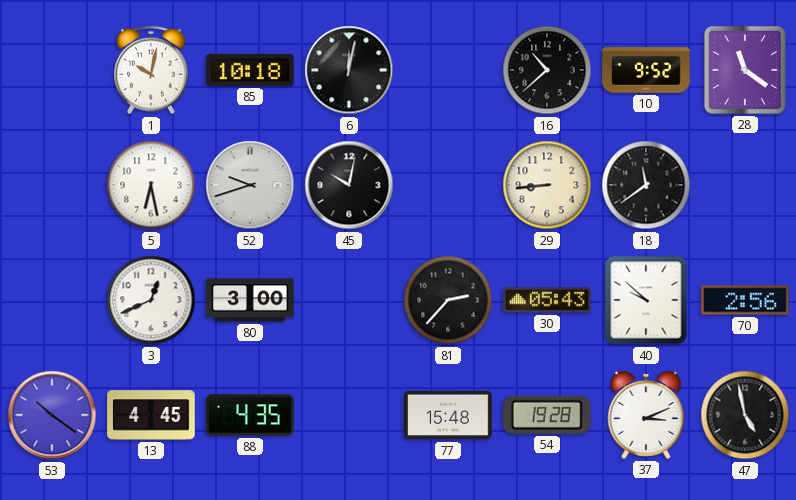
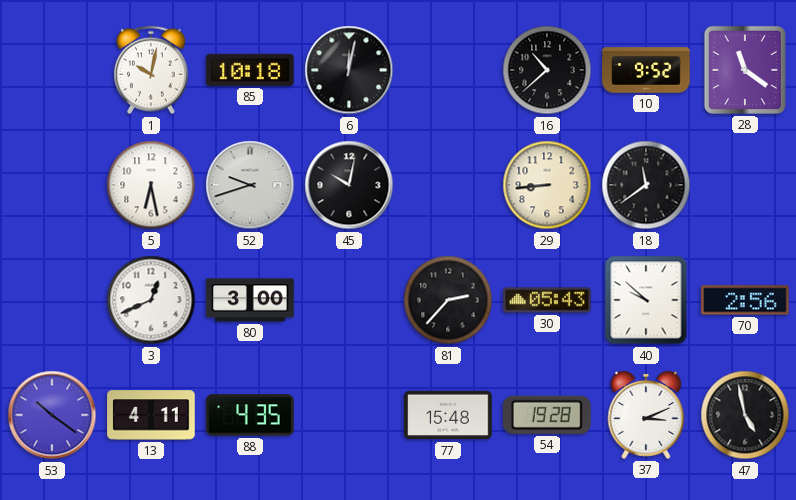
13: 4:45 -> 4:11 (151, 415)
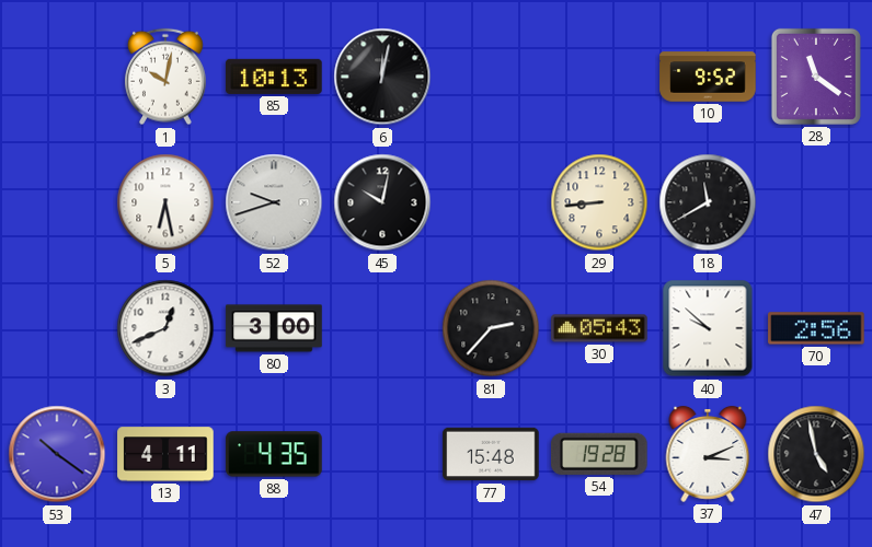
85: 10:18 -> 10:13 (274, 77)
16: 10:38 -> none (547, 70)
18: 11:39 -> 11:40 (708, 202)
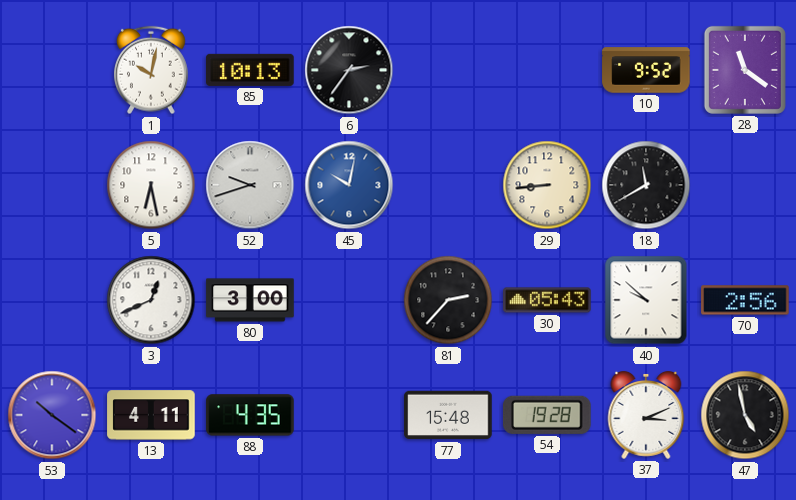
6: 12:02 -> 2:36 (349, 70)
45 dial: black -> blue (349, 185)
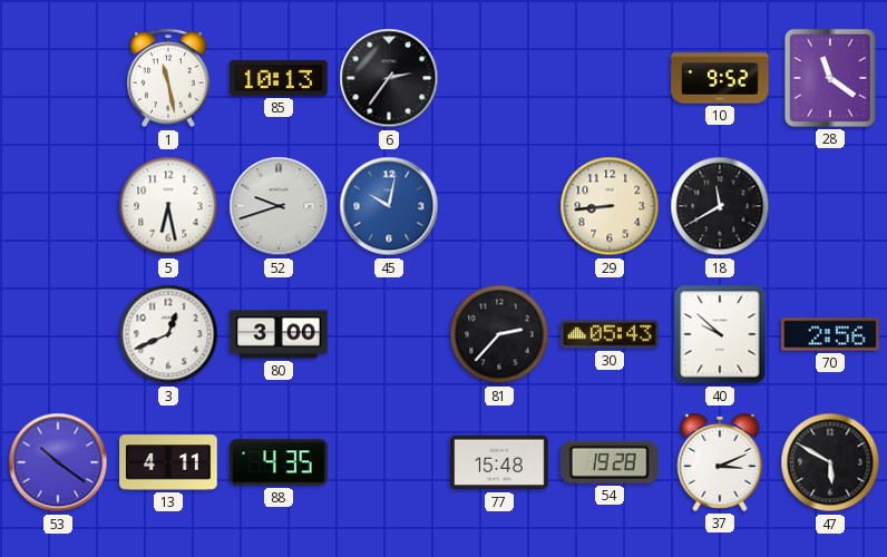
1: 10:02 -> 11:28 (169, 78)
47: 4:58 -> 5:50 (830, 462)
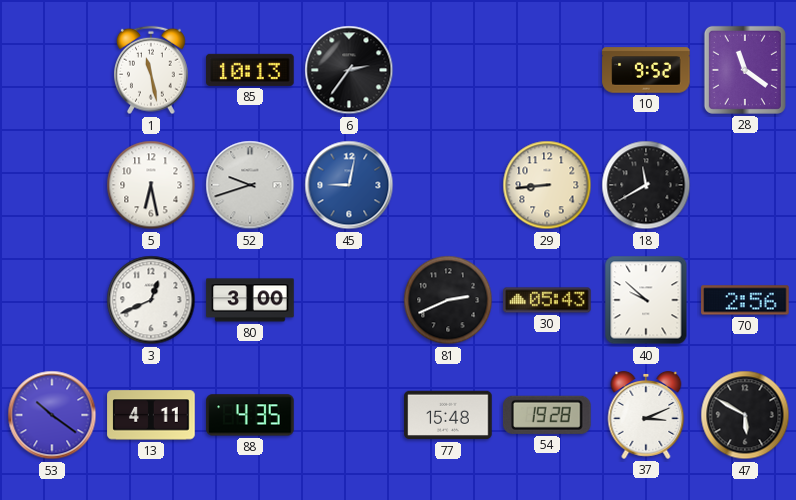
45: 10:02 -> 9:02 (349, 185)
81: 2:37 -> 2:41 (448, 300)
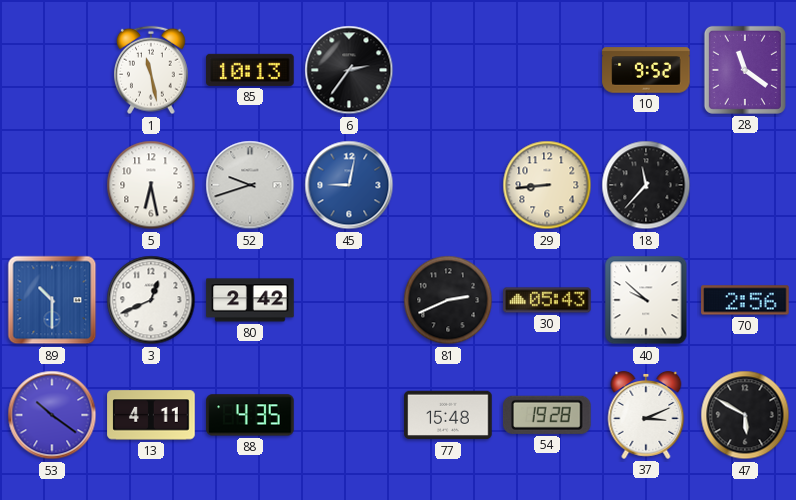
18: 11:40 -> 11:37 (646, 185)
89: none -> 10:30 (52, 300)
80: 3:00 -> 2:42 (250, 300)
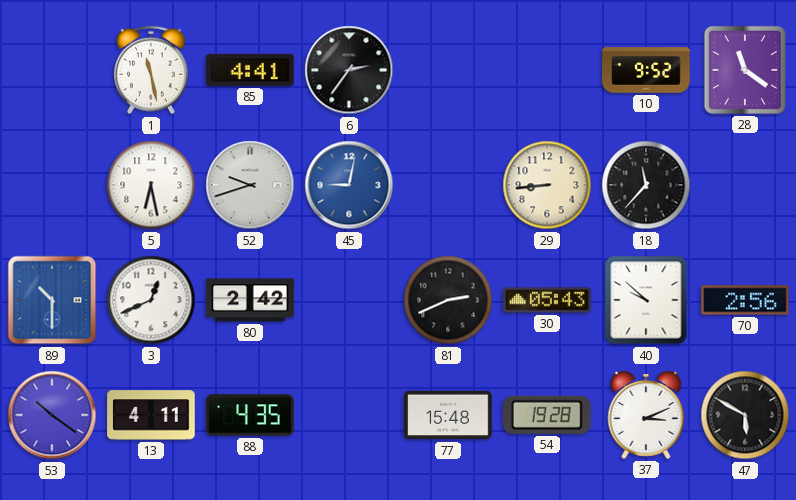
85: 10:13 -> 4:41 (250, 70)
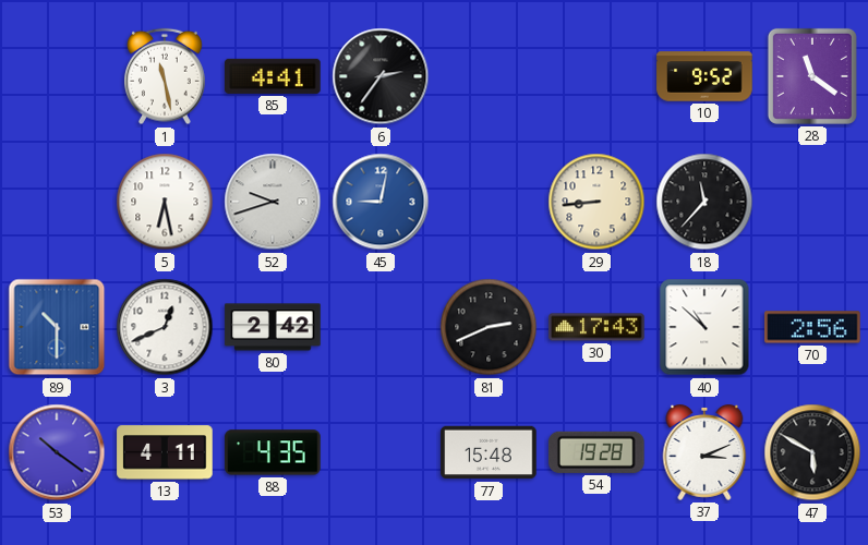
30: 05:43 -> 17:43 (596, 327)
40: 9:52 -> 10:52 (704, 327)
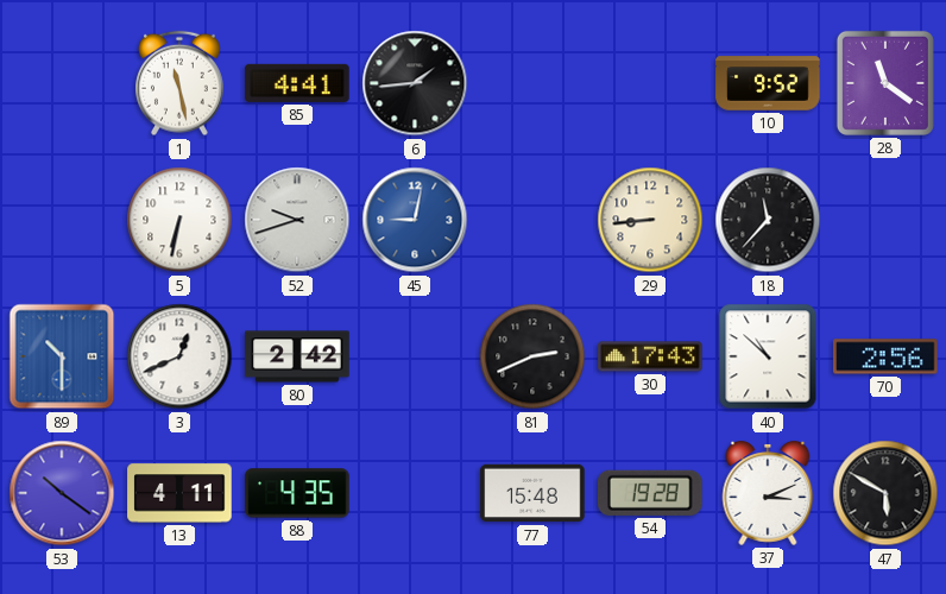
6: 2:36 -> 1:44 (415, 83)
5: 6:28 -> 6:32 (179, 220)
